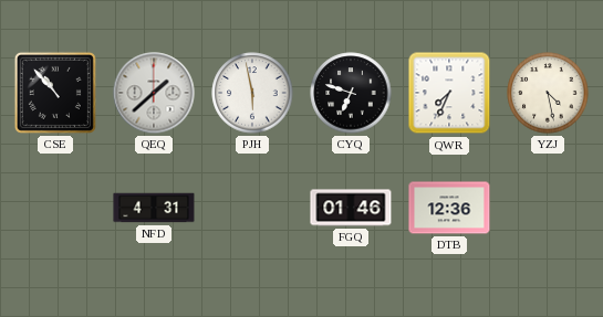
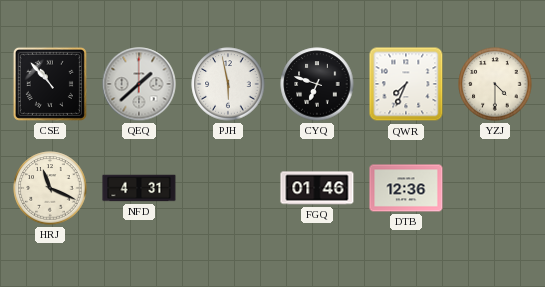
YZJ: 4:28 -> 4:30 (495, 84)
HRJ: none -> 11:19 (50, 188)
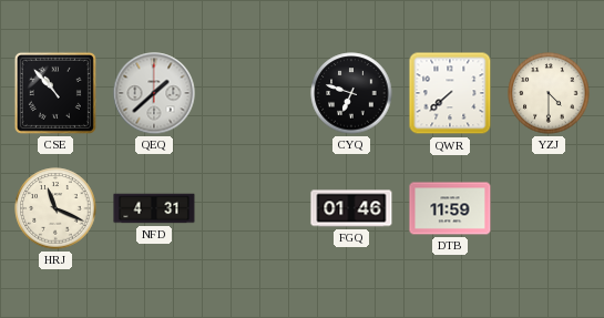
PJH: 5:58 -> none (228, 84)
QWR: 7:34 -> 7:38 (450, 93)
DTB: 12:36 -> 11:59 (450, 208)
